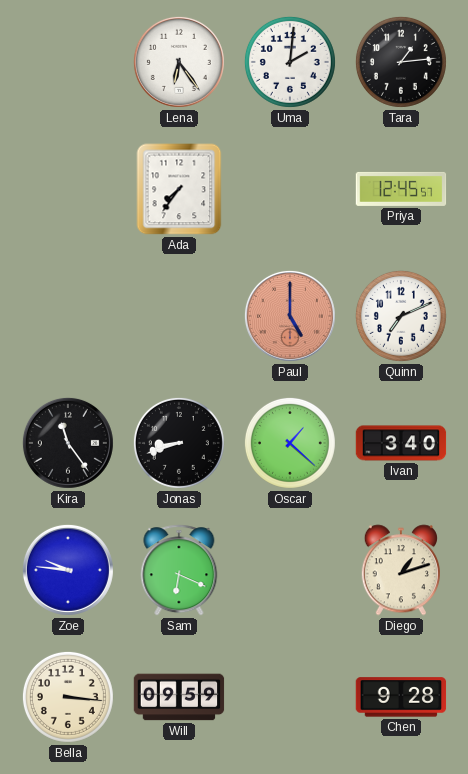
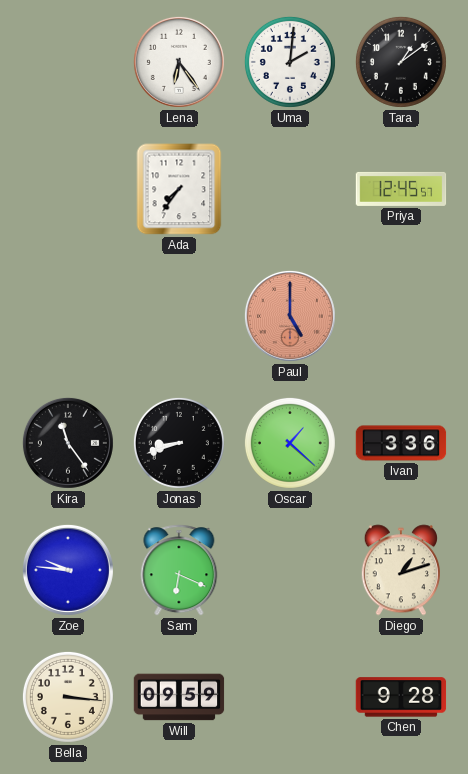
Tara: 1:14 -> 1:09 (401, 62)
Quinn: 7:11 -> none (401, 316)
Ivan: 3:40 -> 3:36 (401, 443)
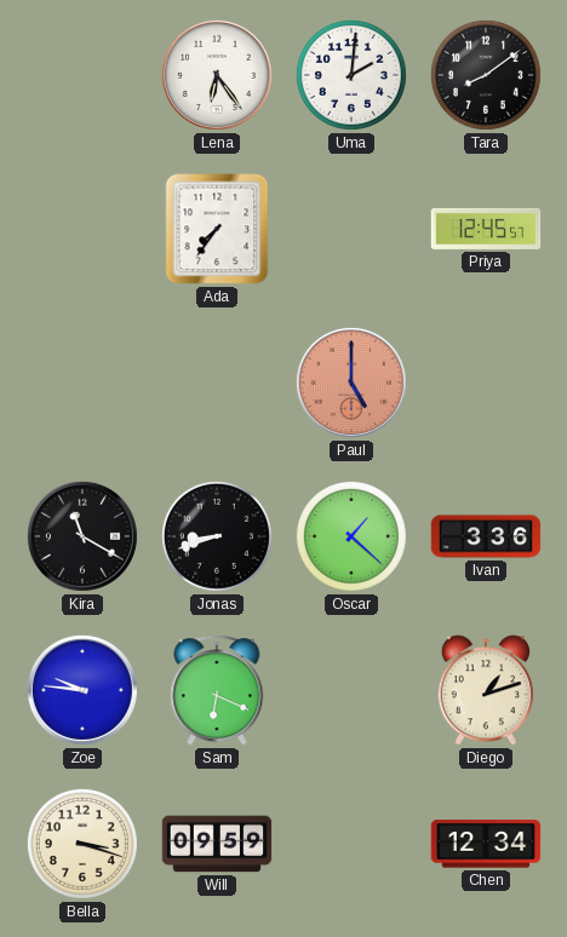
Tara: 1:09 -> 8:09 (486, 75)
Kira: 11:24 -> 11:20 (82, 536)
Bella: 3:16 -> 3:18 (82, 844)
Chen: 9:28 -> 12:34 (486, 844)
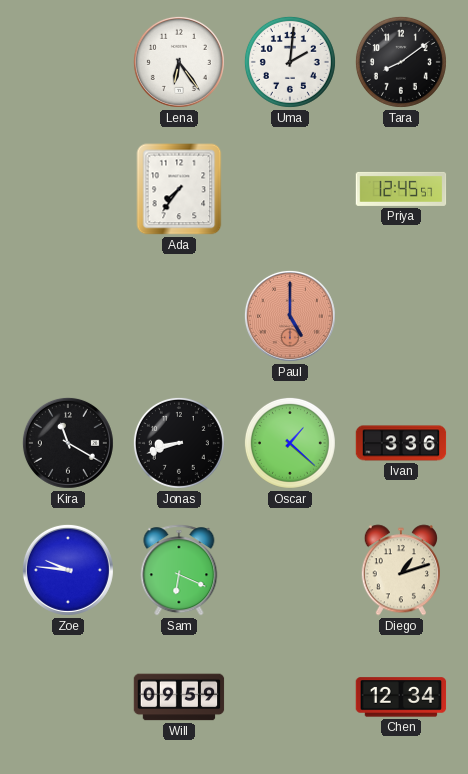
Bella: 3:18 -> none (82, 844)
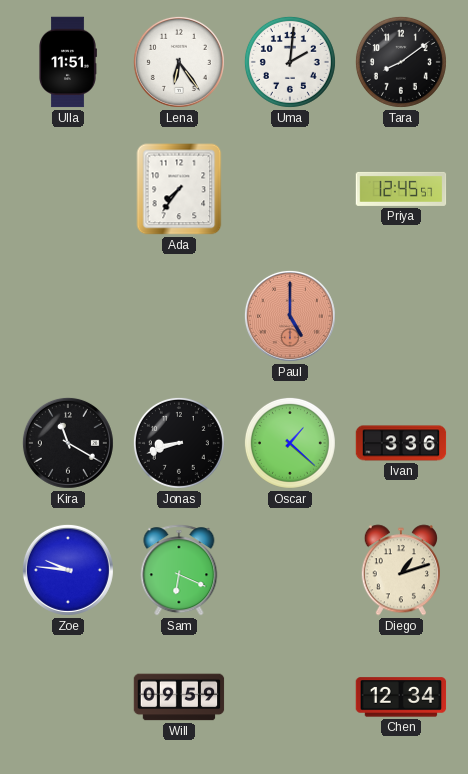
Ulla: none -> 11:51 (68, 62)
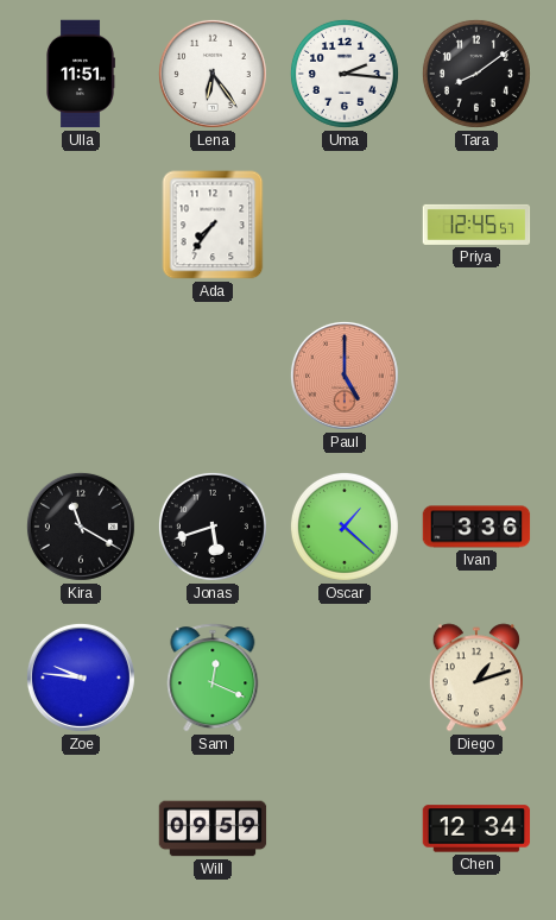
Uma: 2:01 -> 2:16 (345, 74)
Jonas: 8:42 -> 5:42 (213, 527)
Sam: 6:19 -> 12:19 (213, 678)
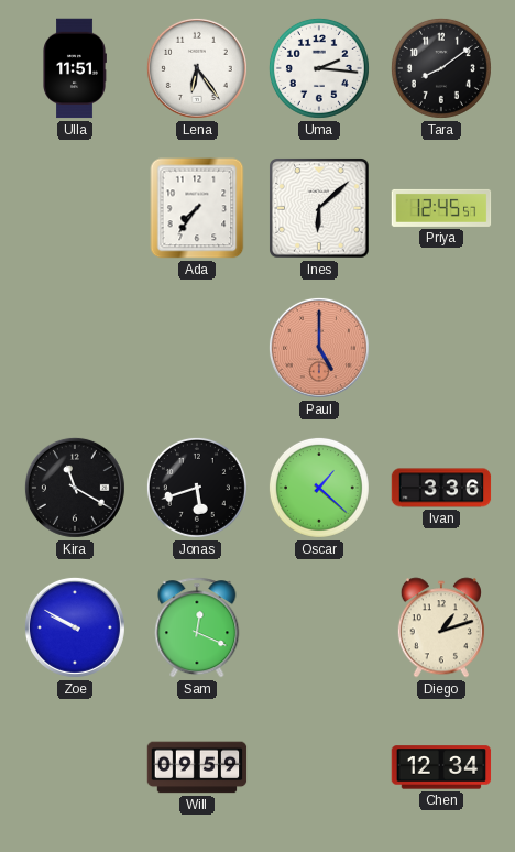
Ines: none -> 6:08 (319, 208)
Zoe: 9:46 -> 9:50 (75, 627)
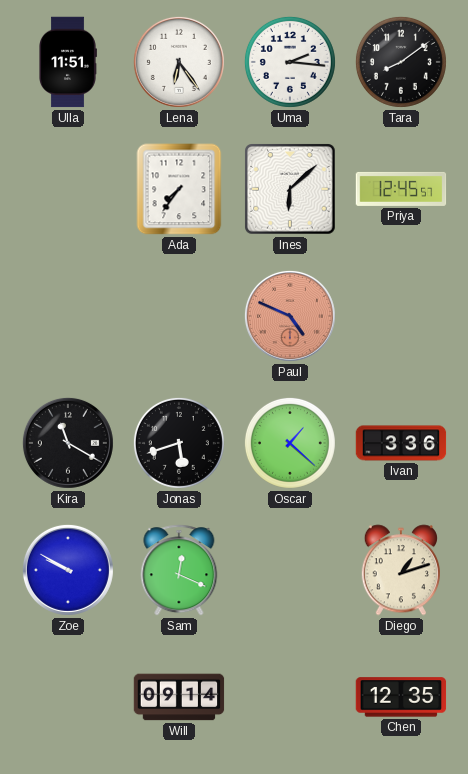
Paul: 5:00 -> 4:49 (290, 316)
Will: 09:59 -> 09:14 (179, 697)
Chen: 12:34 -> 12:35 (401, 697)
